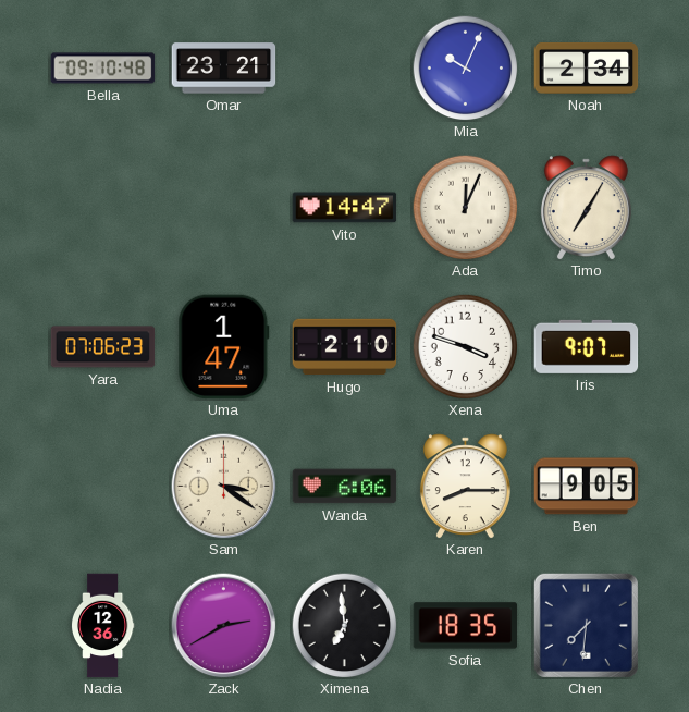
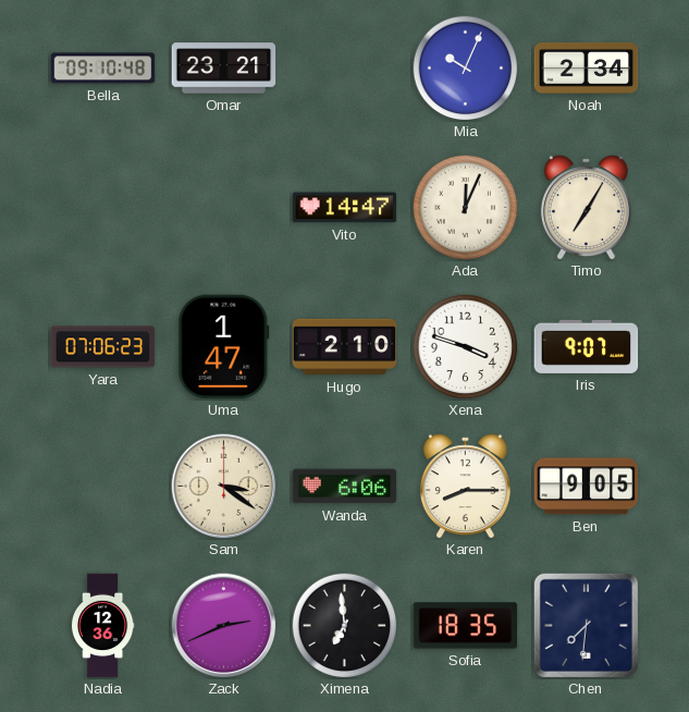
Zack: 2:40 -> 2:41 (224, 626)
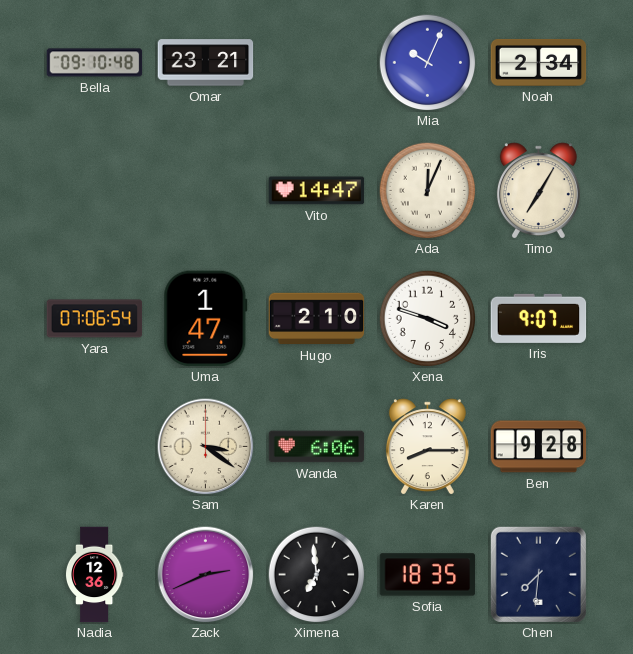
Yara: 07:06:23 -> 07:06:54 (95, 319)
Ben: 9:05 -> 9:28 (539, 447)
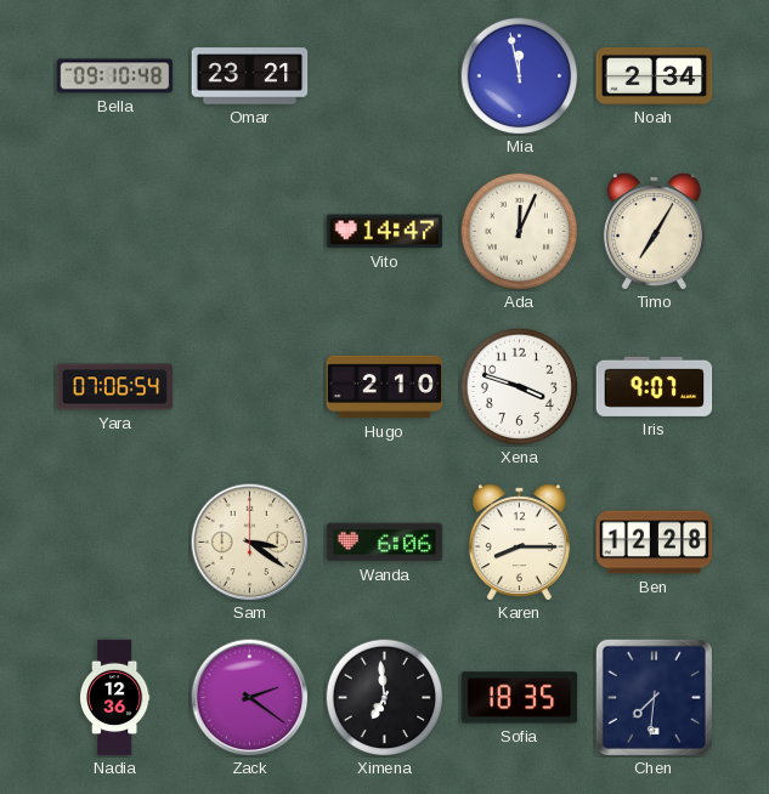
Mia: 10:04 -> 11:58 (519, 75)
Uma: 1:47 -> none (206, 319)
Ben: 9:28 -> 12:28 (655, 543)
Zack: 2:41 -> 2:21 (250, 698)
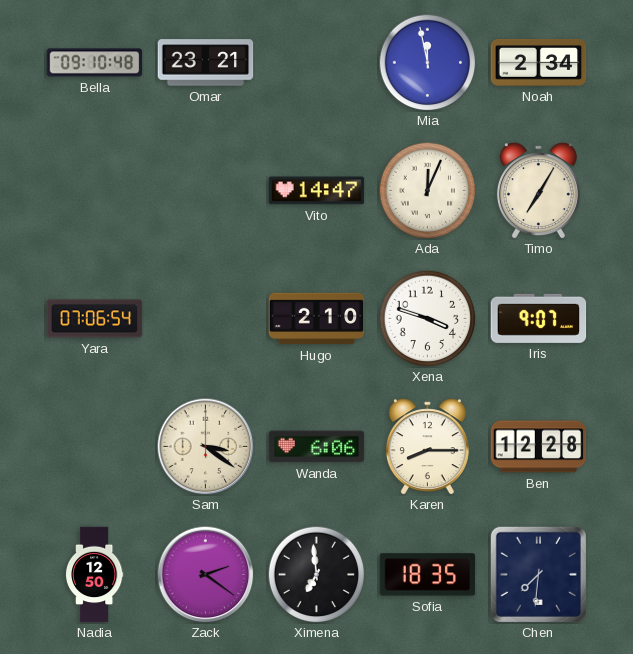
Nadia: 12:36 -> 12:50 (94, 575)
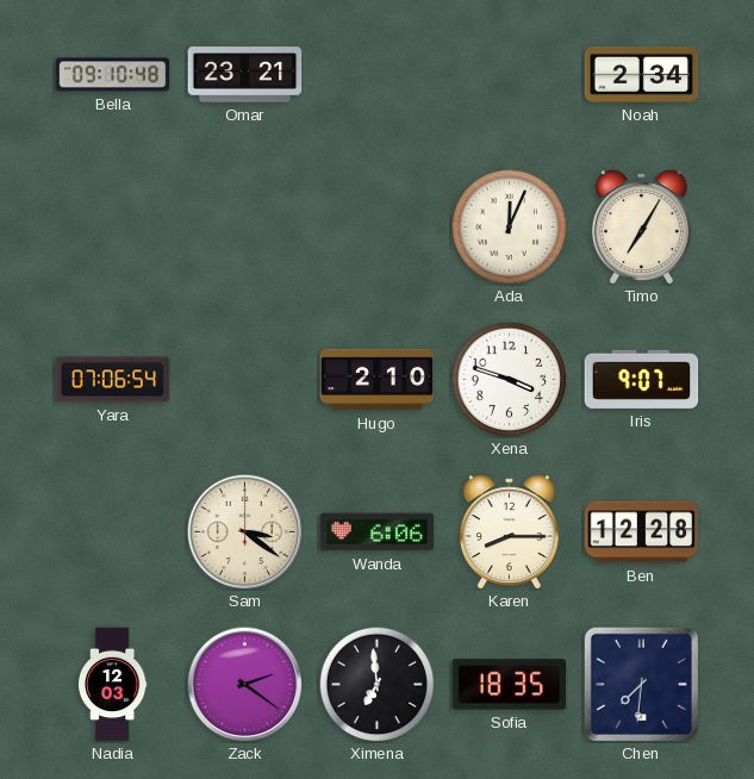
Mia: 11:58 -> none (427, 62)
Vito: 14:47 -> none (317, 191)
Nadia: 12:50 -> 12:03 (112, 685)
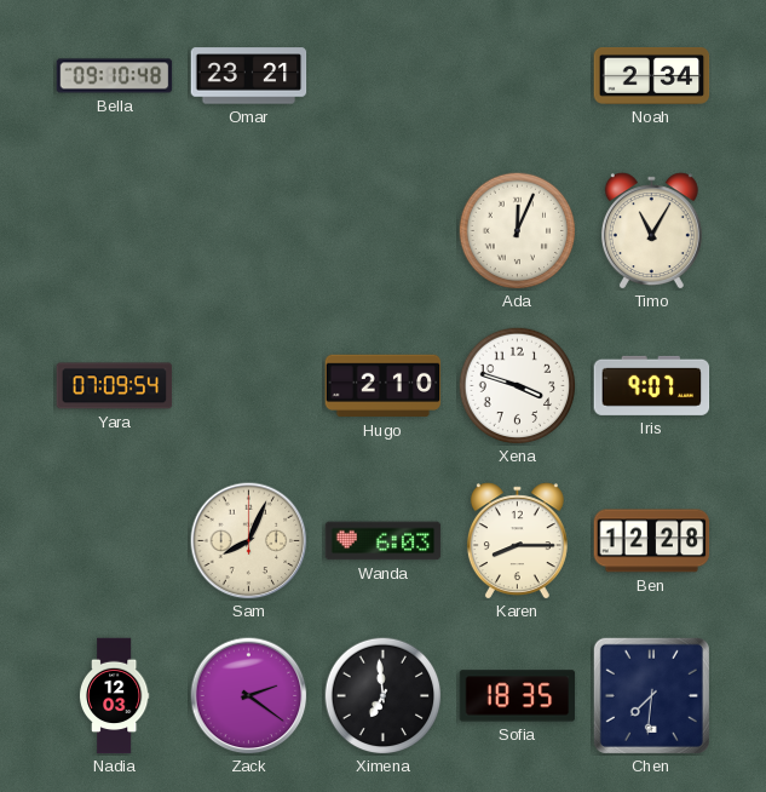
Timo: 7:05 -> 11:05 (651, 231)
Yara: 07:06 -> 07:09 (115, 386)
Sam: 3:21 -> 8:04 (249, 541)
Wanda: 6:06 -> 6:03 (384, 541)
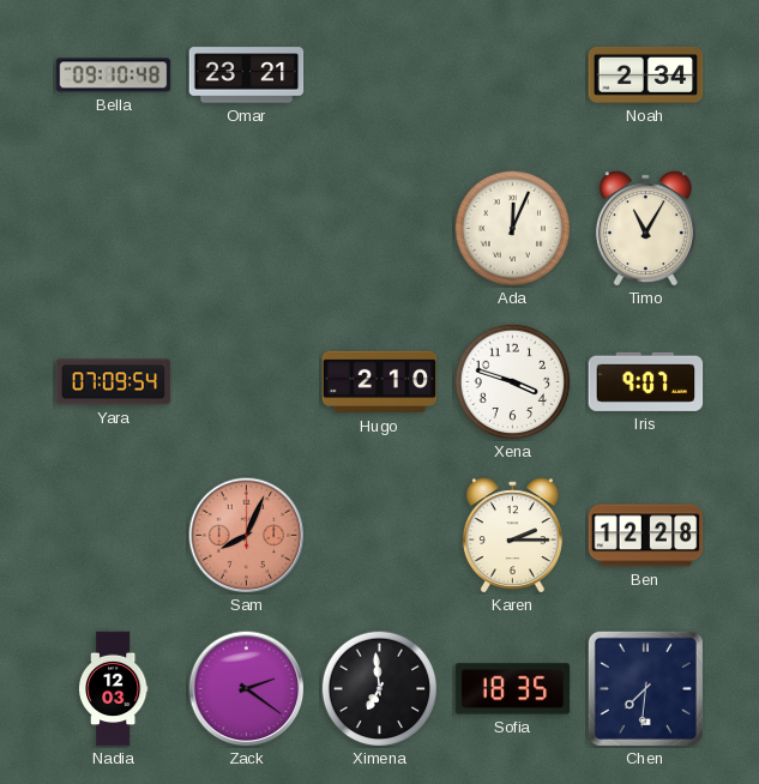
Sam dial: cream -> salmon (247, 536)
Wanda: 6:03 -> none (384, 541)
Karen: 8:15 -> 2:15 (512, 536)
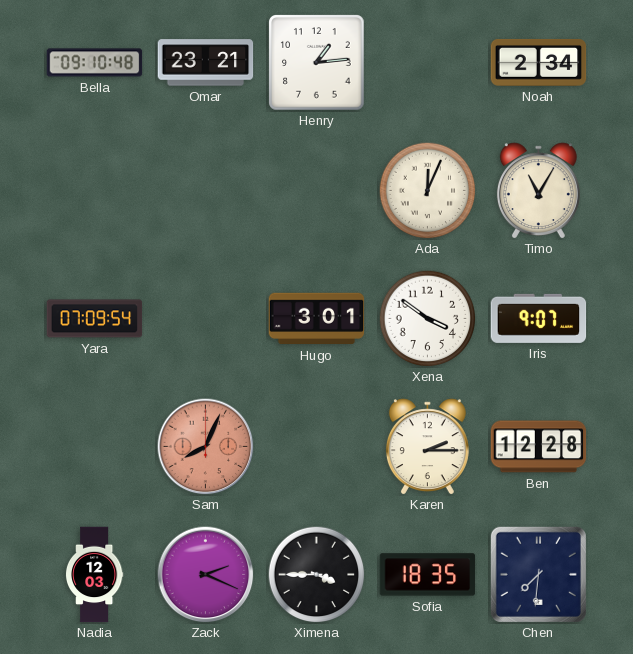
Henry: none -> 1:14 (317, 63)
Hugo: 2:10 -> 3:01 (317, 319)
Xena: 3:48 -> 3:51 (427, 318)
Zack: 2:21 -> 2:19 (206, 575)
Ximena: 6:59 -> 3:45 (316, 574)
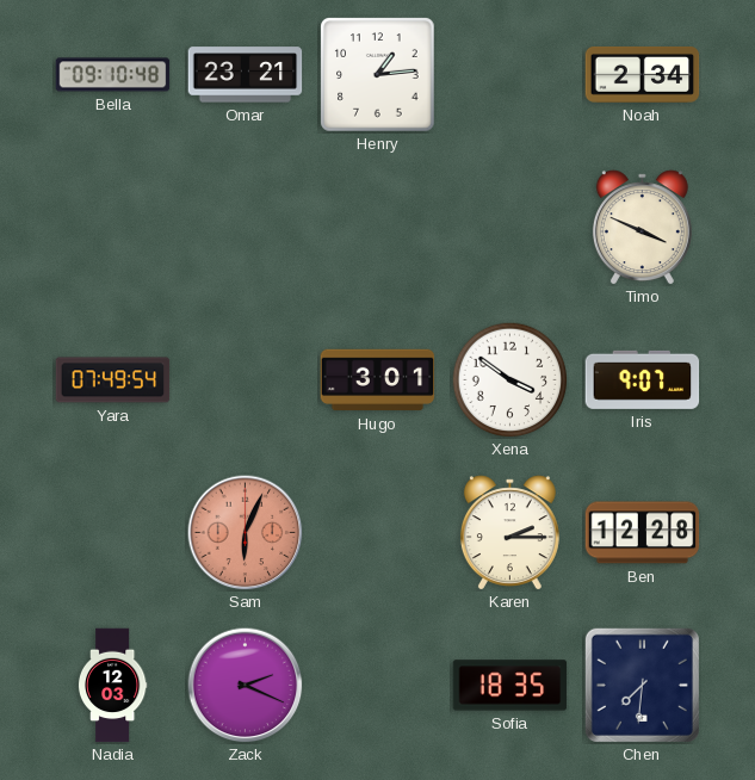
Ada: 12:04 -> none (427, 190)
Timo: 11:05 -> 3:49 (642, 228)
Yara: 07:09 -> 07:49 (113, 380)
Sam: 8:04 -> 6:04 (246, 533)
Ximena: 3:45 -> none (316, 574)
